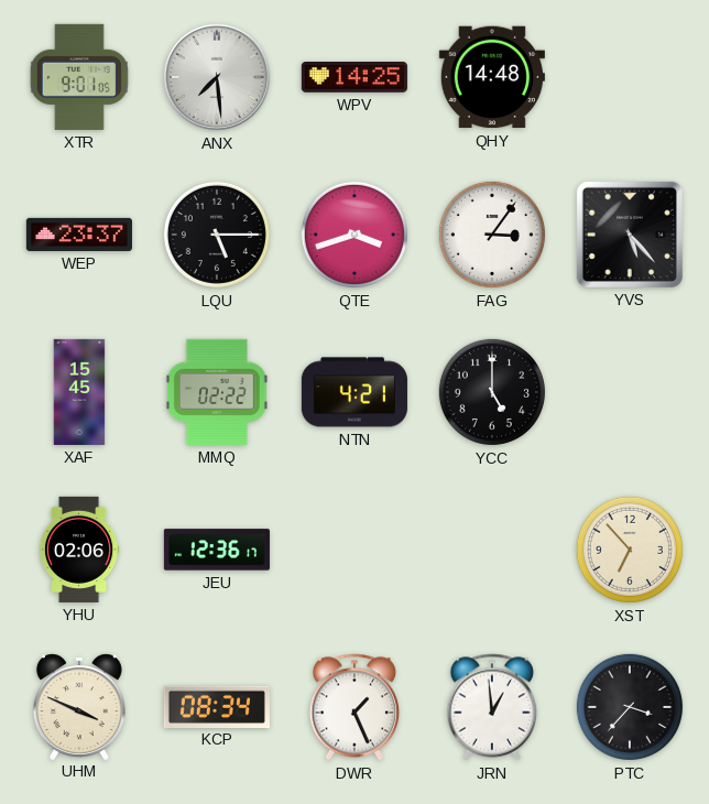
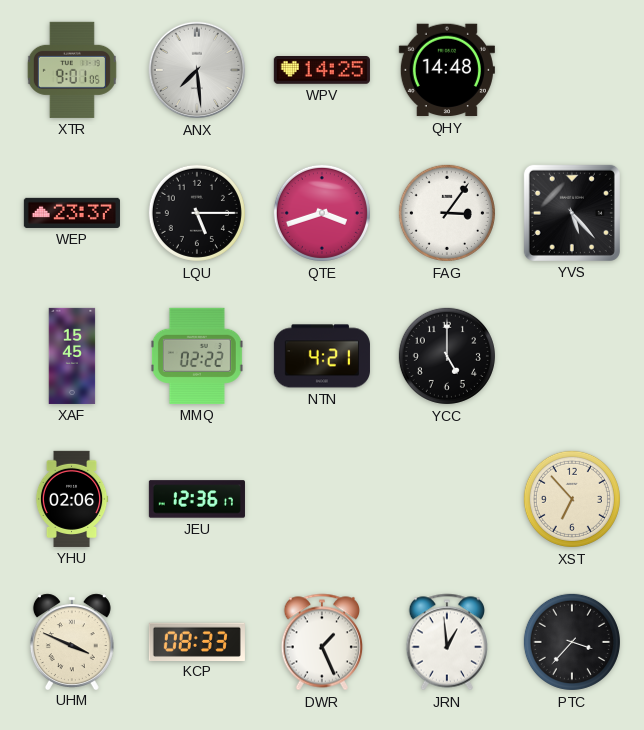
KCP: 08:34 -> 08:33 (197, 641)
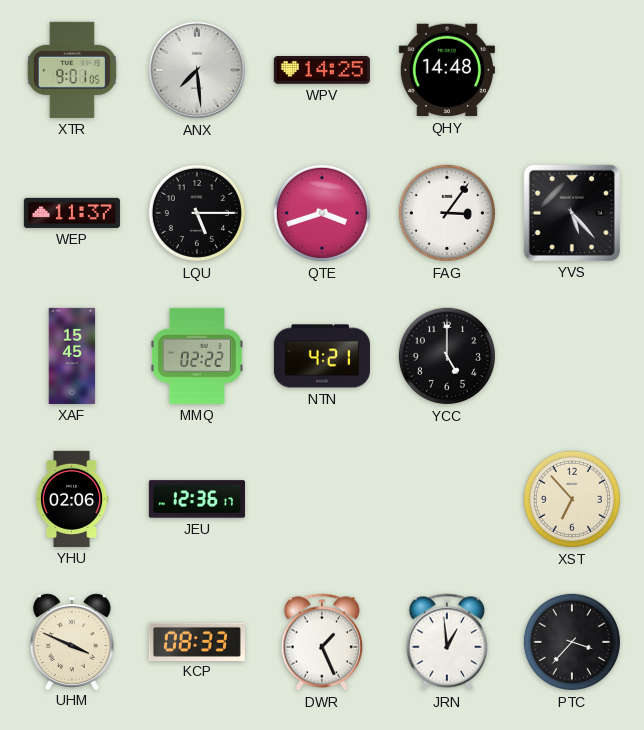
WEP: 23:37 -> 11:37 (72, 213)
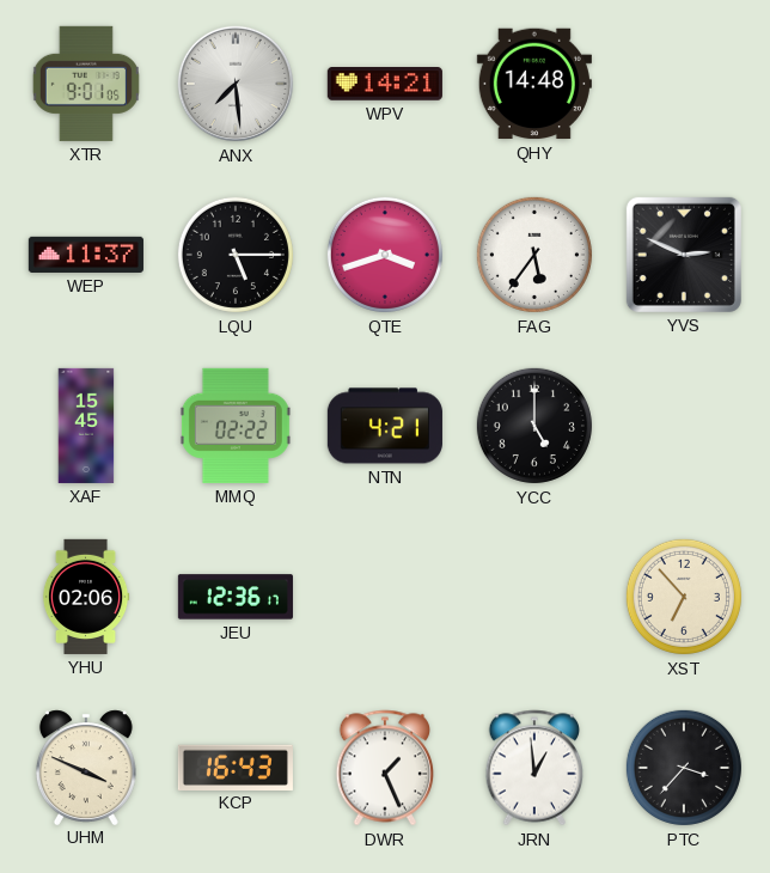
WPV: 14:25 -> 14:21 (385, 85)
FAG: 3:06 -> 5:36 (534, 255)
YVS: 5:23 -> 2:49 (684, 255)
KCP: 08:33 -> 16:43 (236, 767)
